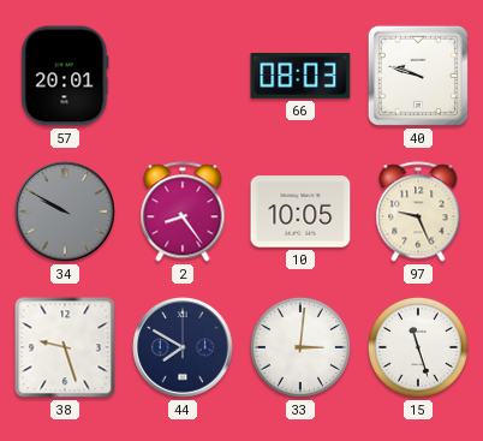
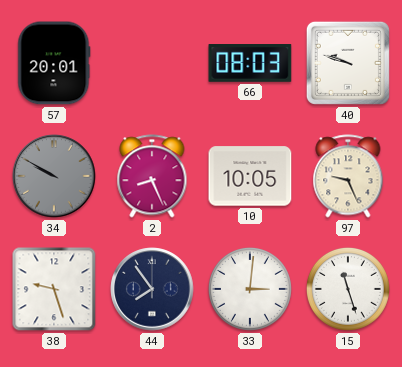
2: 8:24 -> 8:26 (152, 176)
44: 7:50 -> 7:54 (152, 289)
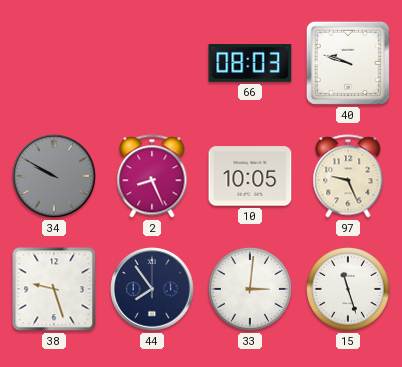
57: 20:01 -> none (54, 63)
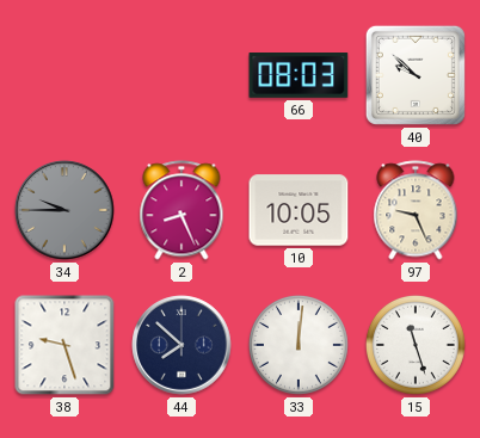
40: 9:48 -> 9:52 (416, 75)
34: 9:50 -> 9:45 (64, 210)
44: 7:54 -> 7:52 (181, 345)
33: 3:01 -> 12:01 (299, 345)
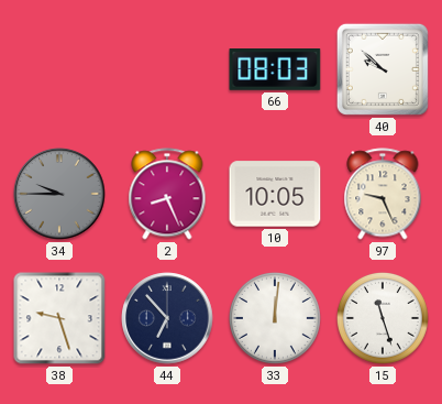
44: 7:52 -> 6:53 (167, 318)
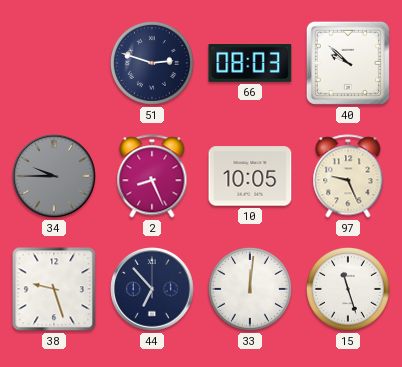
51: none -> 2:48 (152, 63)
